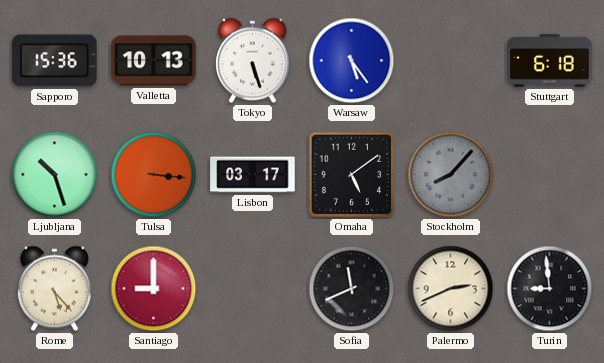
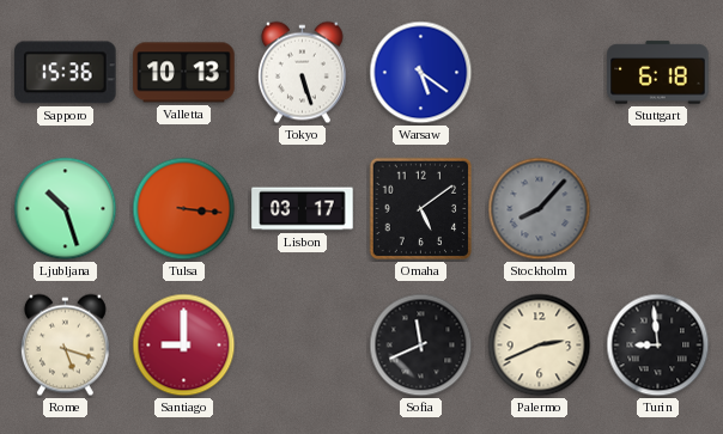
Warsaw: 5:24 -> 5:21 (421, 73)
Rome: 5:23 -> 5:18 (65, 346)
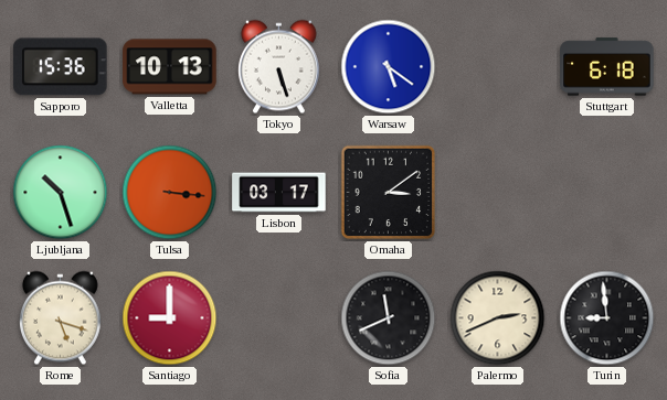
Omaha: 5:09 -> 3:09 (389, 193)
Stockholm: 8:07 -> none (540, 209)
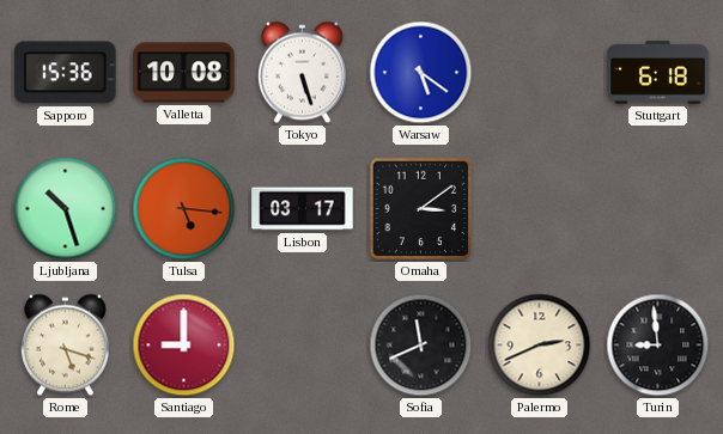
Valletta: 10:13 -> 10:08 (184, 73)
Tulsa: 3:16 -> 5:16 (184, 209)
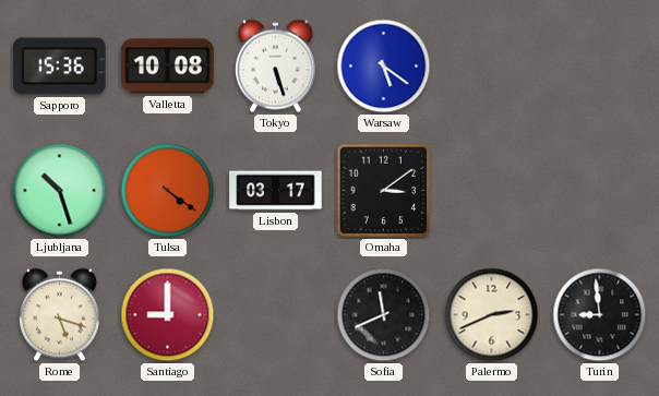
Stuttgart: 6:18 -> none (658, 73)
Tulsa: 5:16 -> 4:21 (168, 191)
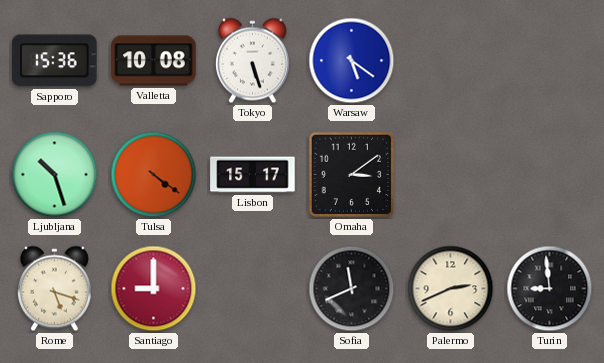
Lisbon: 03:17 -> 15:17 (253, 175)
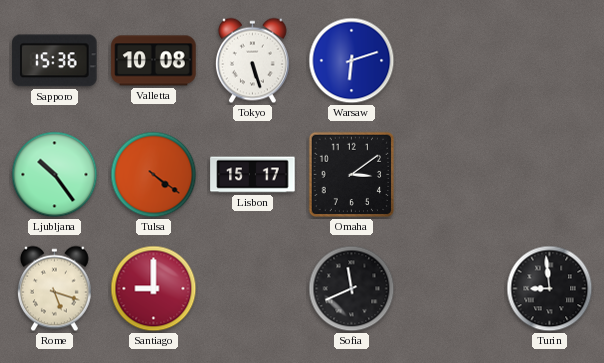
Warsaw: 5:21 -> 6:12 (352, 61)
Ljubljana: 10:27 -> 10:24 (55, 175)
Palermo: 2:41 -> none (451, 289)
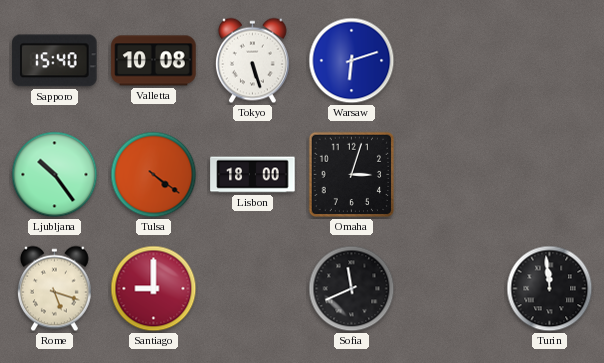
Sapporo: 15:36 -> 15:40 (55, 61)
Lisbon: 15:17 -> 18:00 (253, 175)
Omaha: 3:09 -> 3:03 (352, 175)
Turin: 8:59 -> 11:59 (550, 289)
